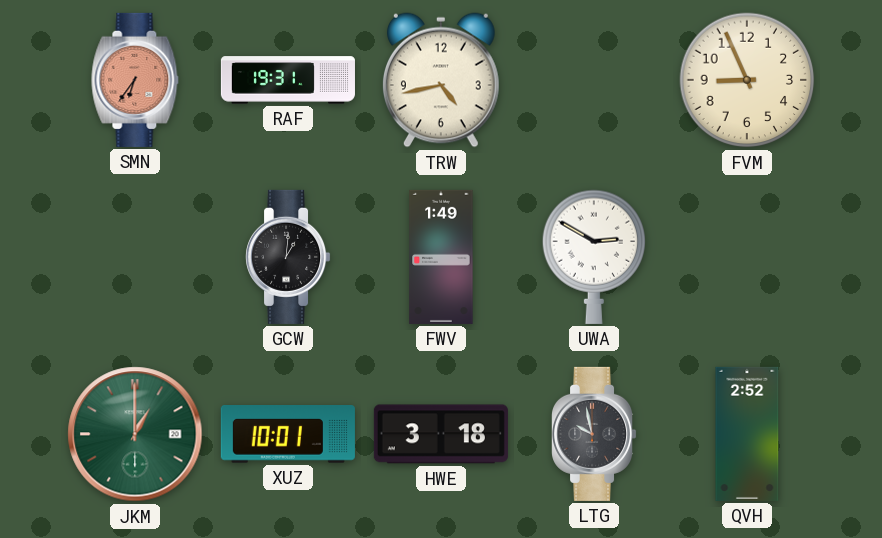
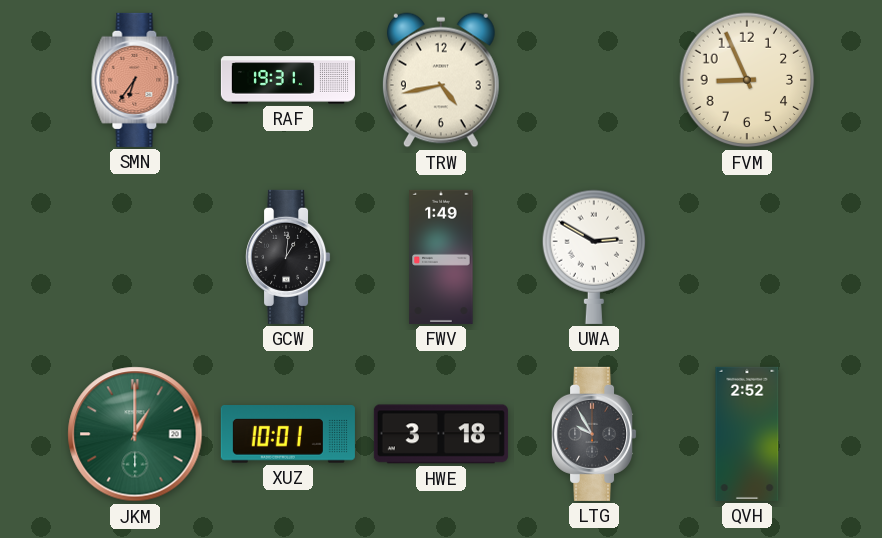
LTG: 9:58 -> 9:55 (595, 434)
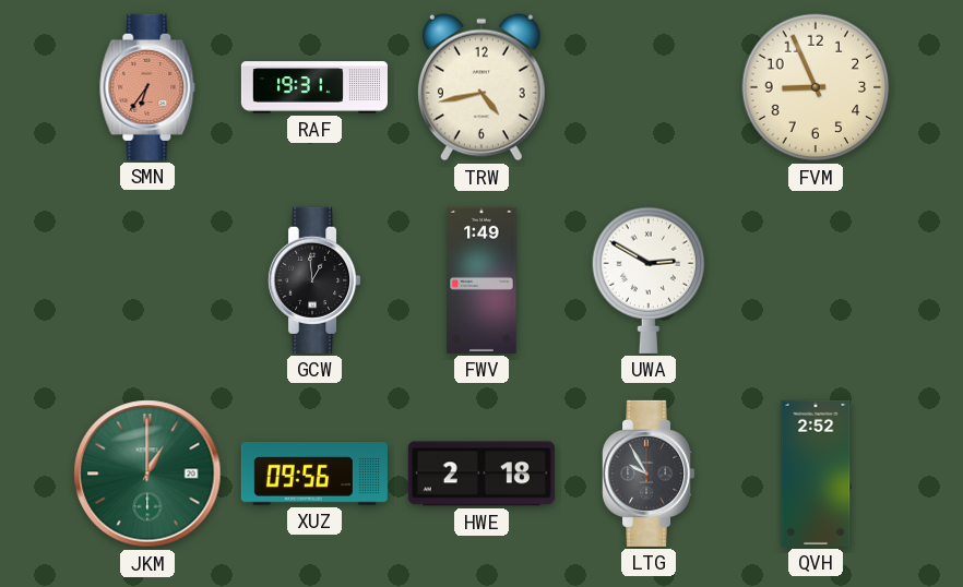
GCW: 1:01 -> 12:59 (316, 280)
XUZ: 10:01 -> 09:56 (314, 475)
HWE: 3:18 -> 2:18 (481, 474)
